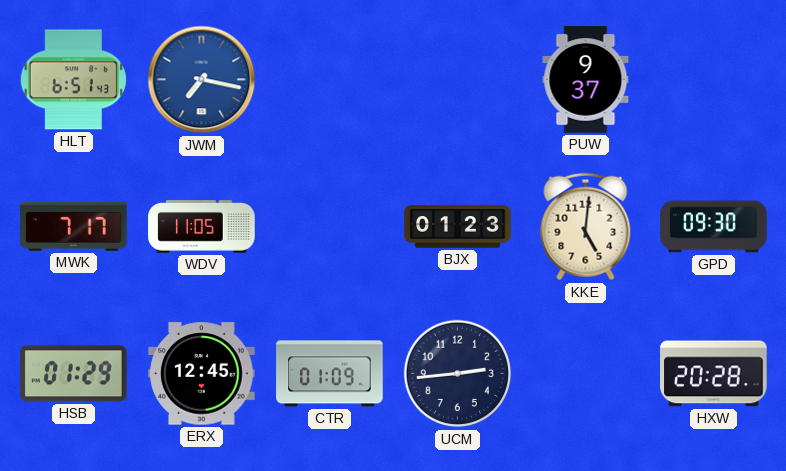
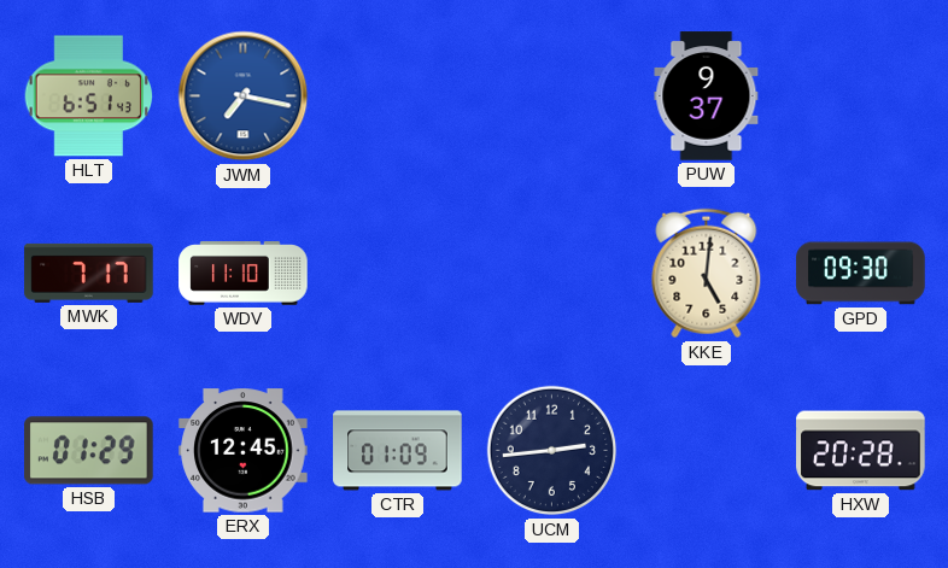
WDV: 11:05 -> 11:10 (244, 274)
BJX: 01:23 -> none (458, 227)
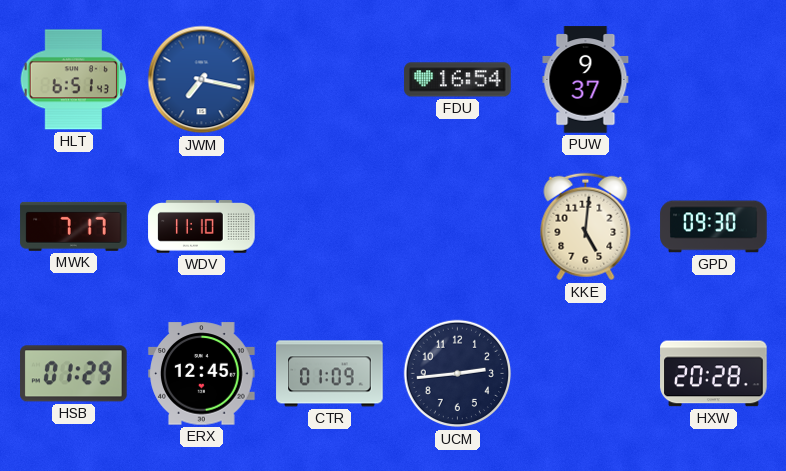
FDU: none -> 16:54 (458, 80)
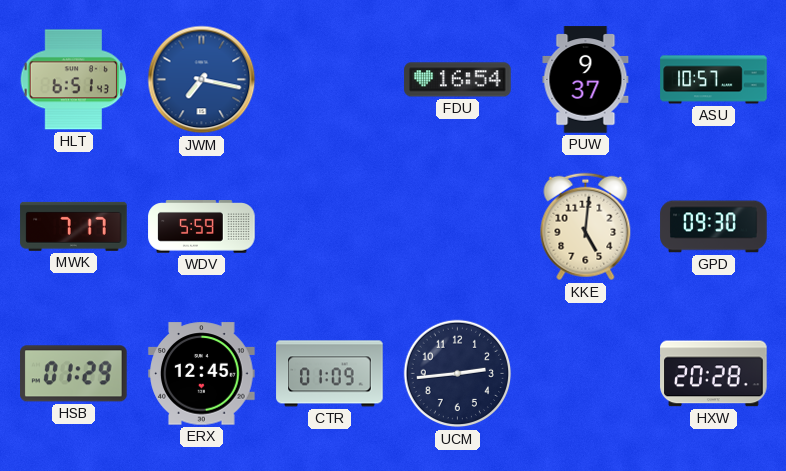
ASU: none -> 10:57 (714, 80)
WDV: 11:10 -> 5:59 (202, 227)
